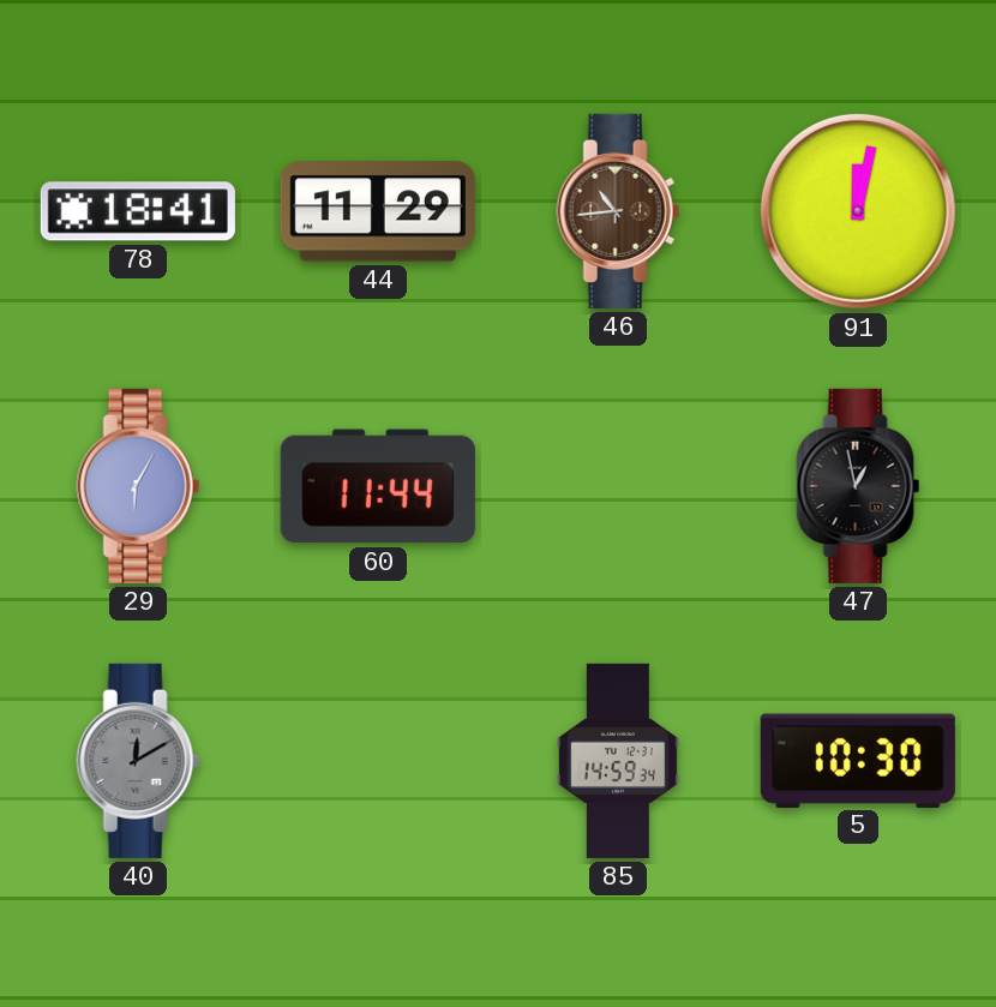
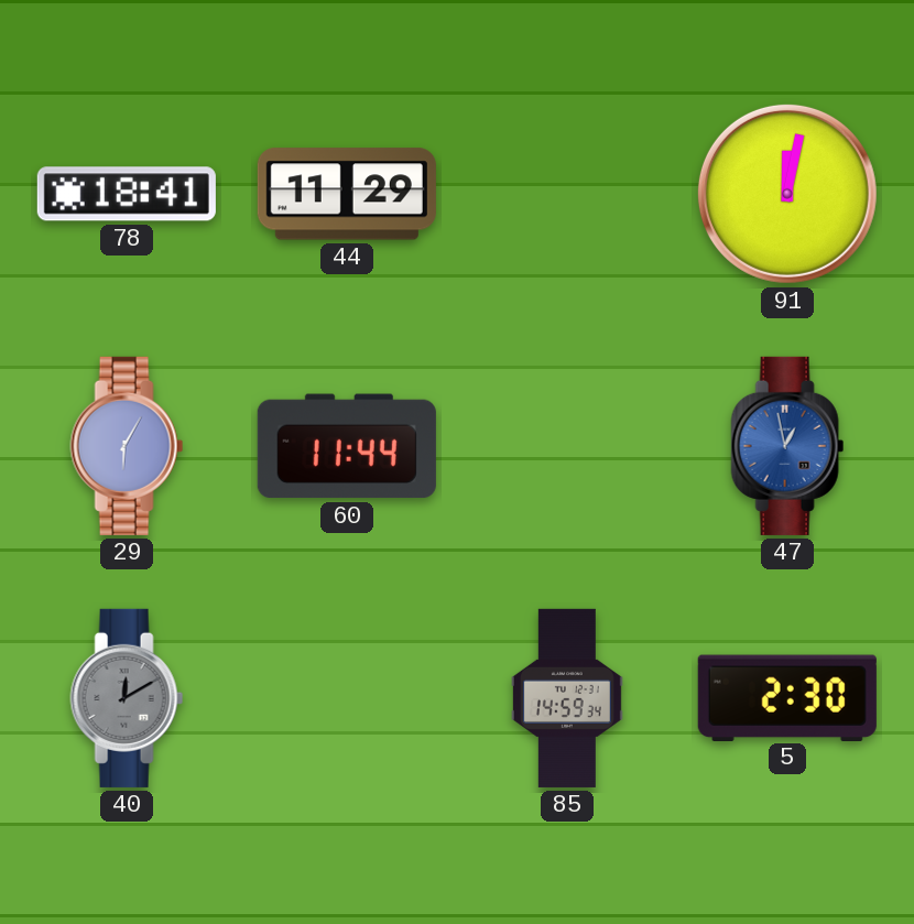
46: 10:44 -> none (618, 211)
47 dial: black -> blue (787, 446)
5: 10:30 -> 2:30 (787, 697)
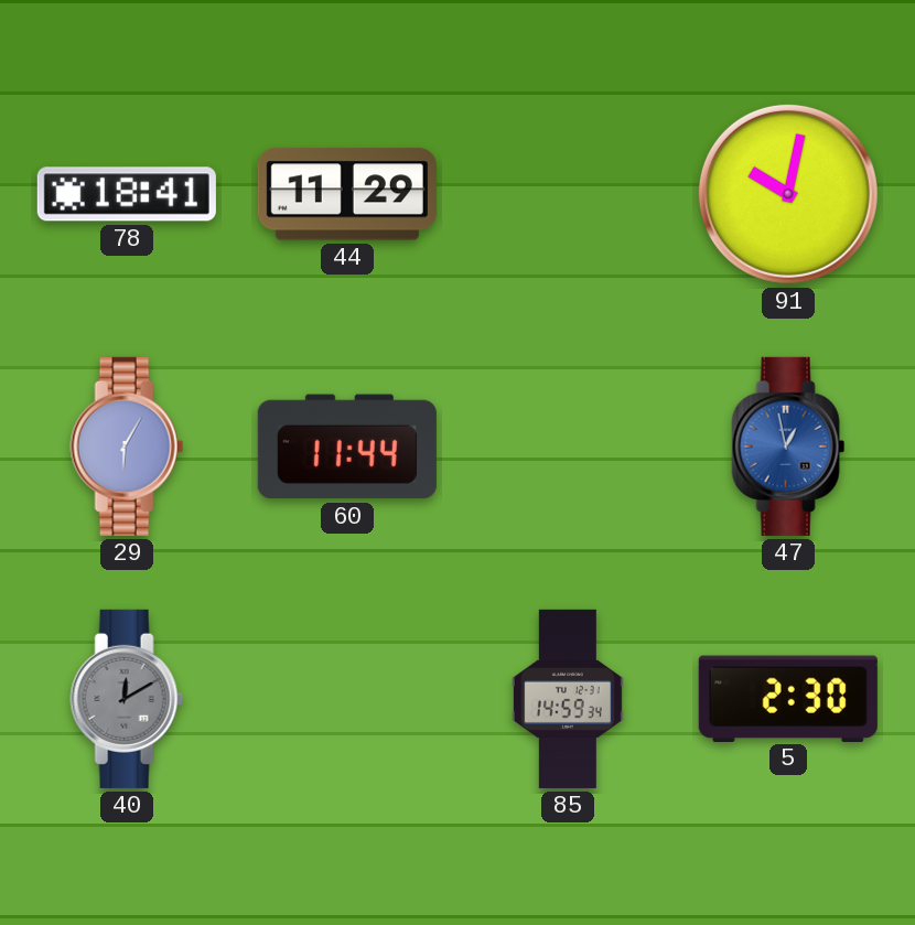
91: 12:02 -> 10:02 (788, 194)
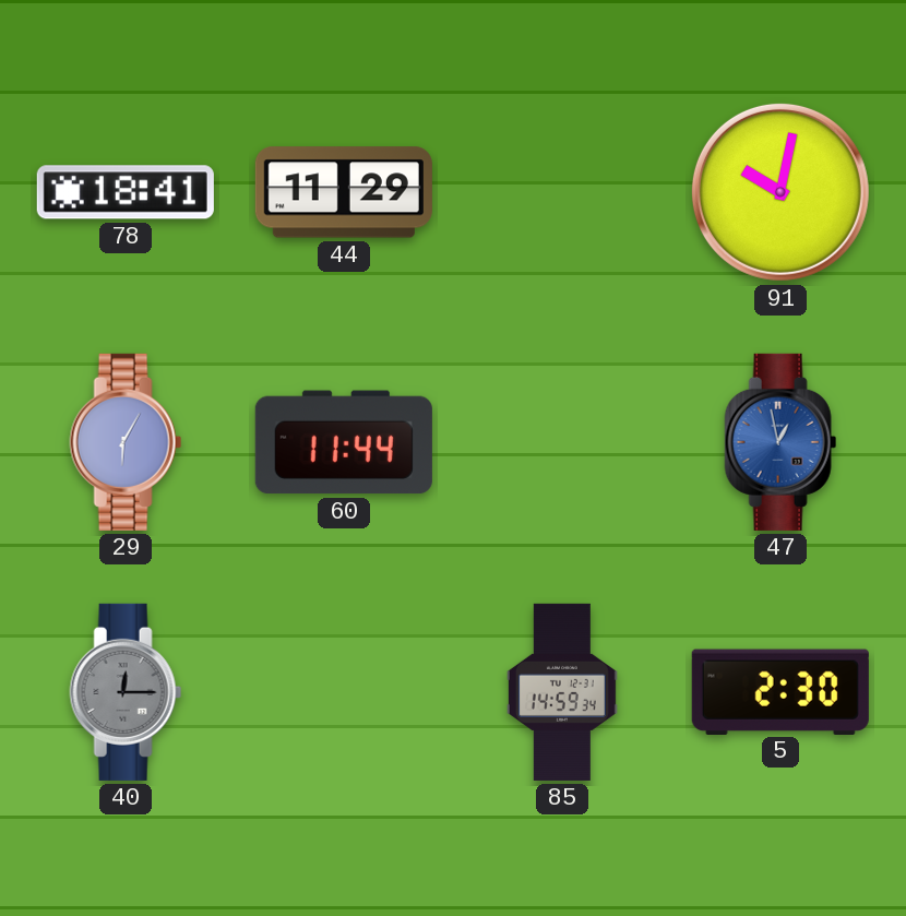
40: 12:10 -> 12:15 (126, 692)
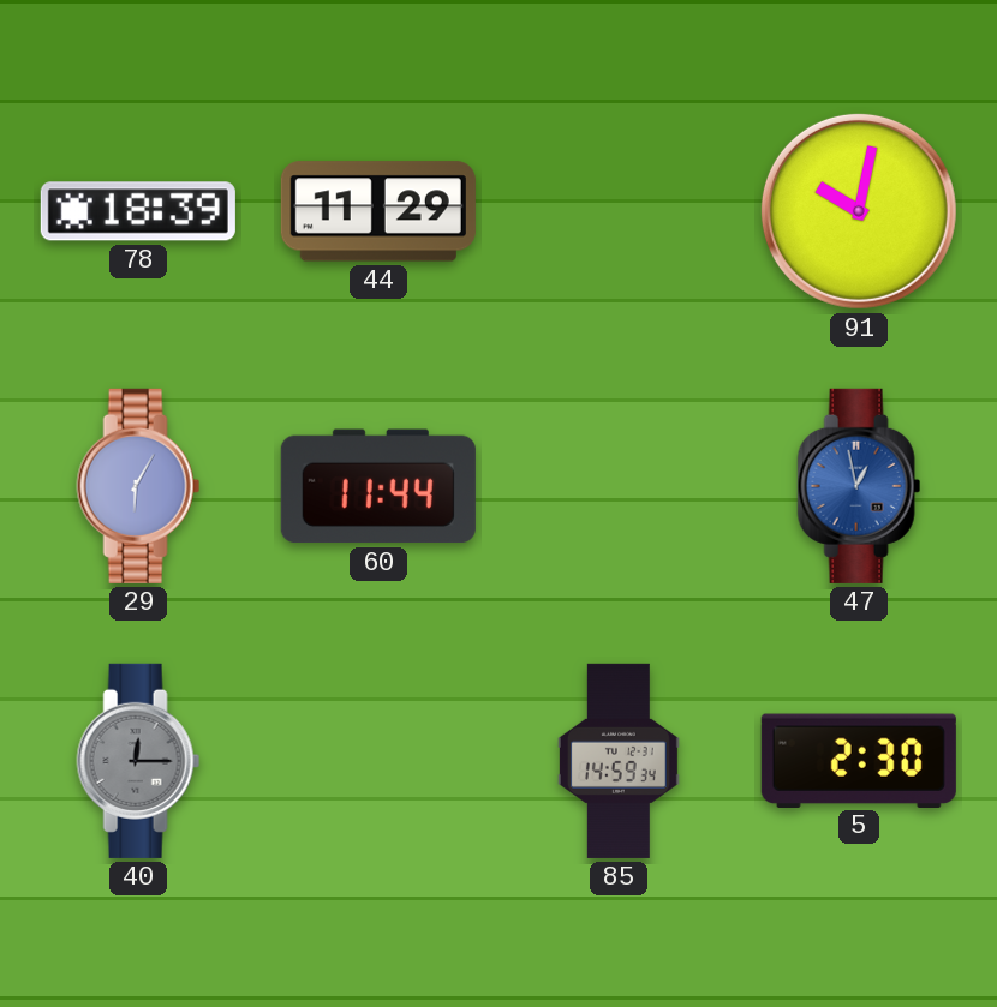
78: 18:41 -> 18:39 (138, 211)
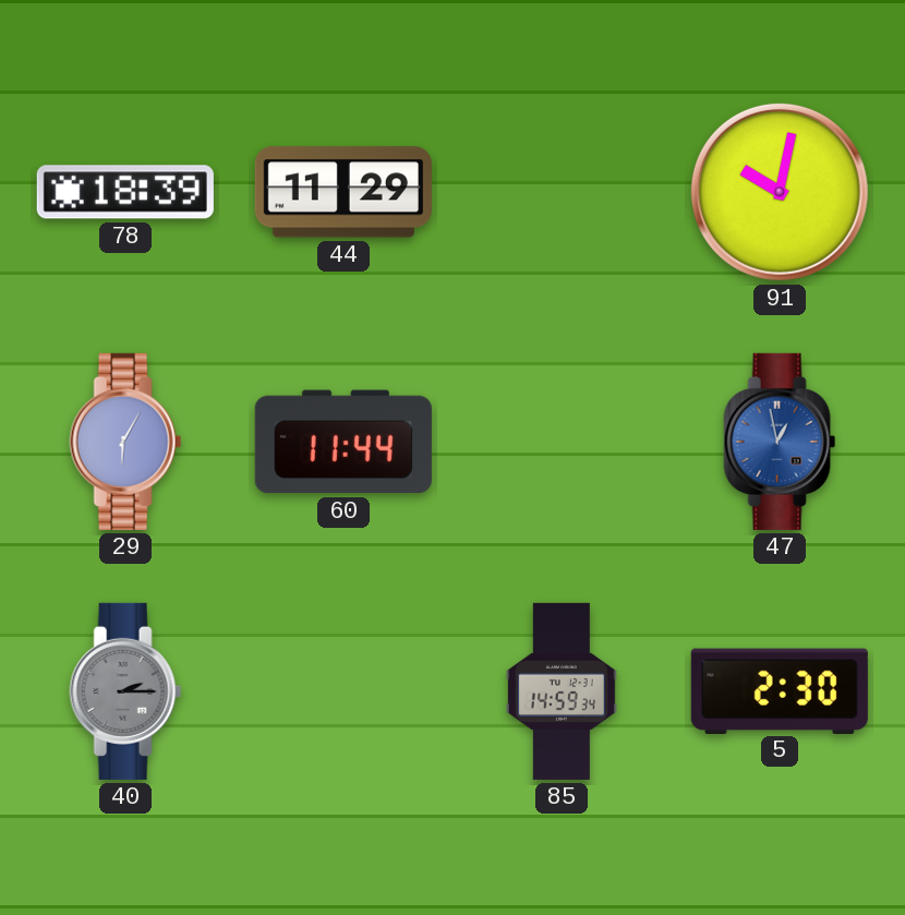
40: 12:15 -> 2:15 (125, 691)
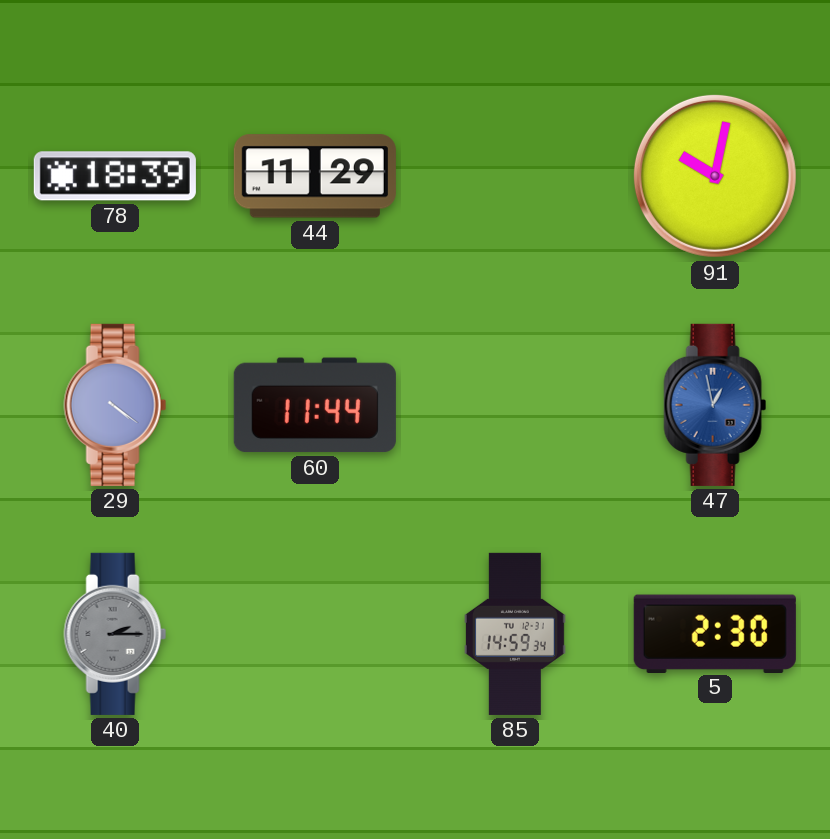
29: 6:05 -> 4:21 (115, 405)
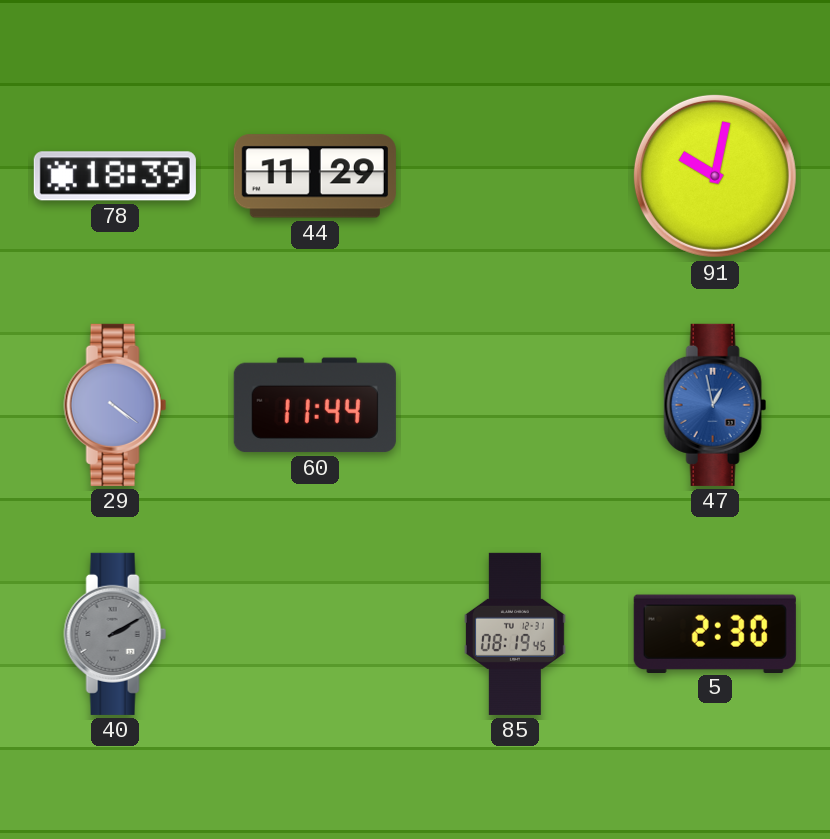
40: 2:15 -> 2:10 (115, 634)
85: 14:59 -> 08:19 (515, 634)
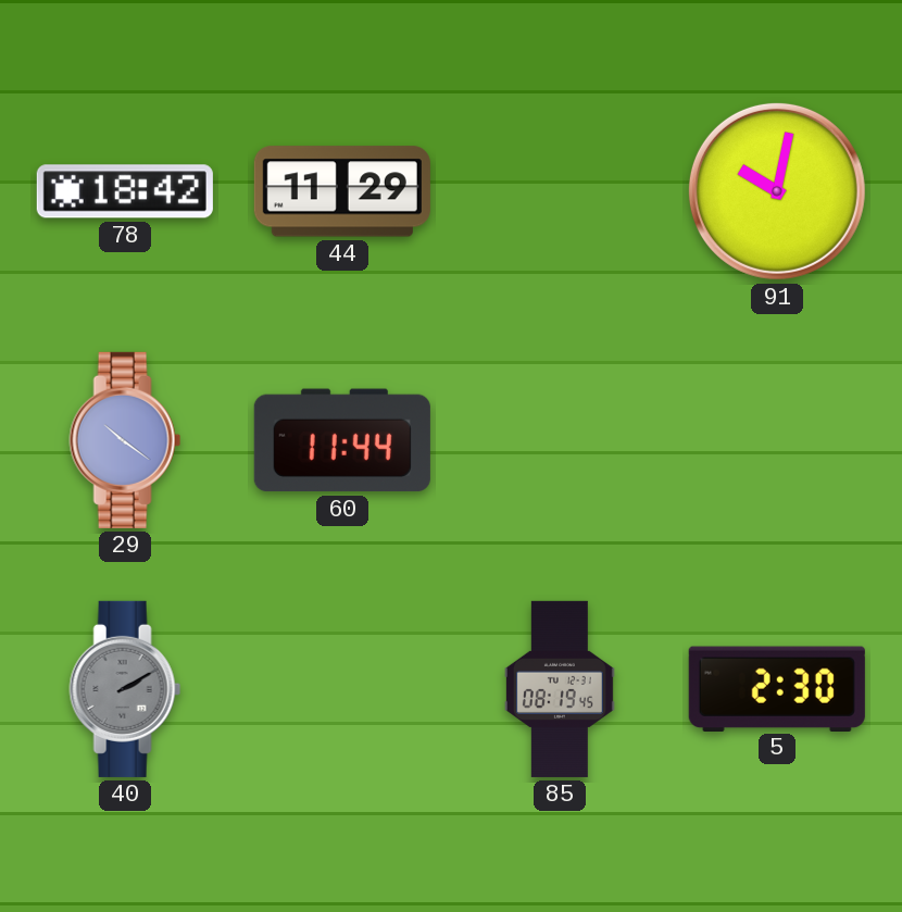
78: 18:39 -> 18:42 (125, 191)
29: 4:21 -> 10:21 (125, 440)
47: 12:58 -> none (715, 405)
